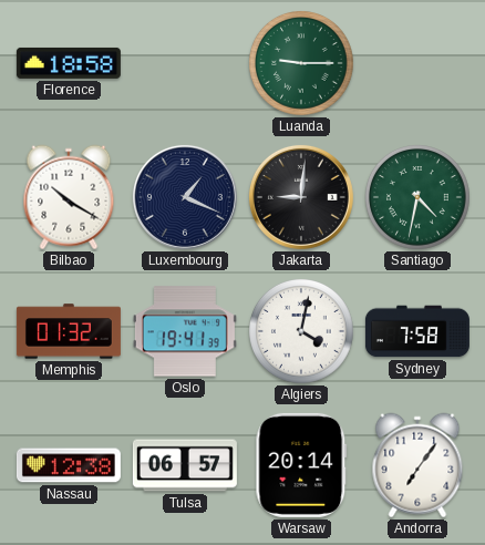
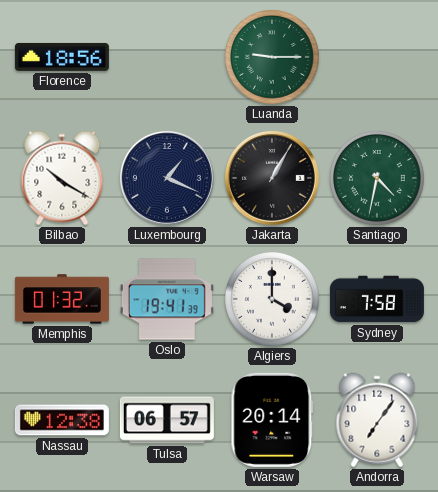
Florence: 18:58 -> 18:56 (62, 57)
Jakarta: 9:01 -> 1:05 (272, 178)
Algiers: 4:02 -> 4:00 (273, 300)
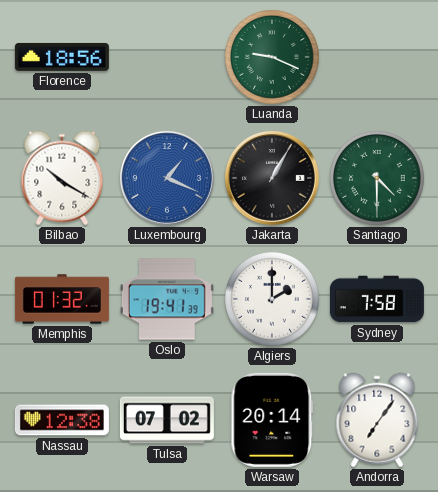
Luanda: 9:15 -> 9:19 (273, 58)
Luxembourg dial: navy -> blue (167, 178)
Santiago: 4:32 -> 4:30 (378, 179)
Algiers: 4:00 -> 2:00 (273, 300)
Tulsa: 06:57 -> 07:02 (167, 420)
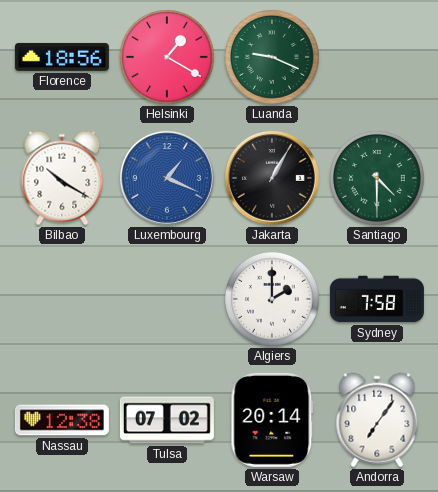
Helsinki: none -> 1:20 (168, 58)
Memphis: 01:32 -> none (62, 299)
Oslo: 19:41 -> none (167, 299)
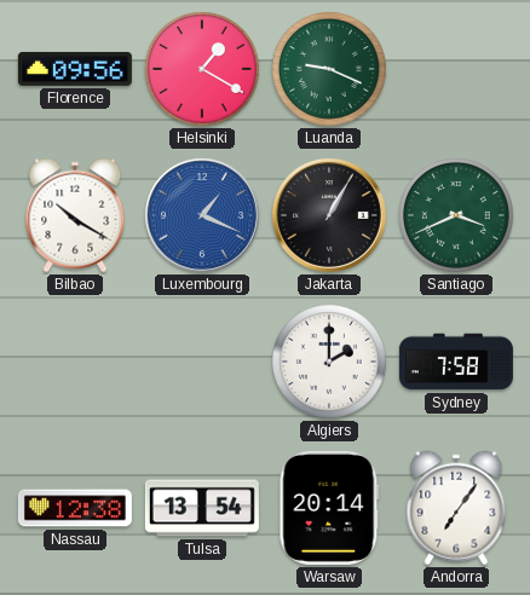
Florence: 18:56 -> 09:56 (75, 69)
Santiago: 4:30 -> 3:41 (457, 216)
Tulsa: 07:02 -> 13:54 (202, 508)
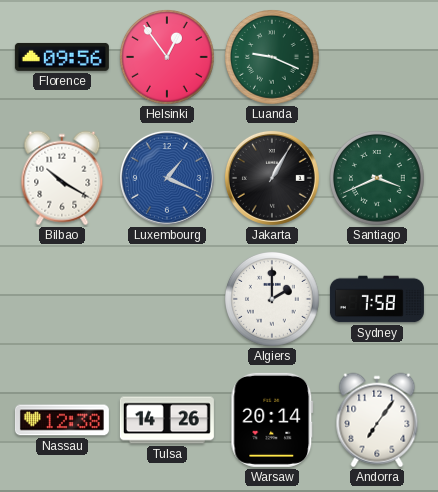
Helsinki: 1:20 -> 12:54 (168, 58)
Tulsa: 13:54 -> 14:26 (167, 420)
